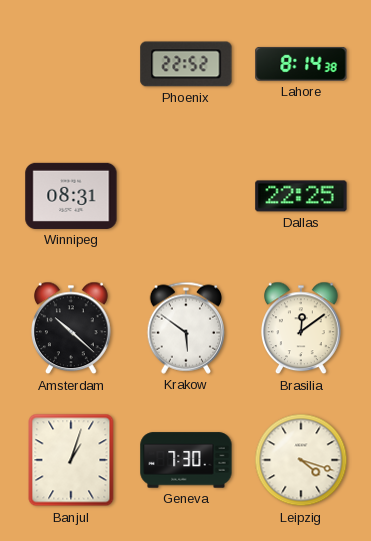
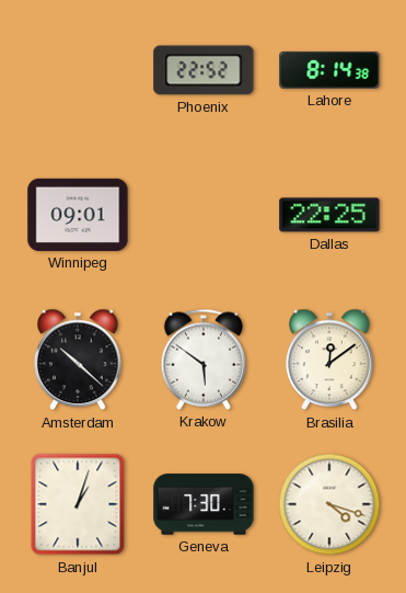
Winnipeg: 08:31 -> 09:01 (78, 215)
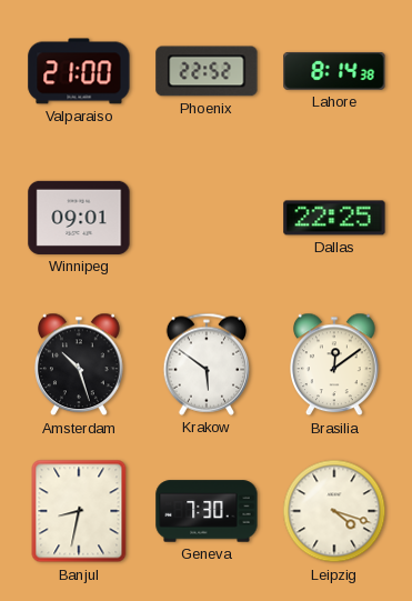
Valparaiso: none -> 21:00 (79, 71)
Amsterdam: 10:22 -> 10:27 (80, 364)
Banjul: 1:03 -> 8:32 (79, 511)
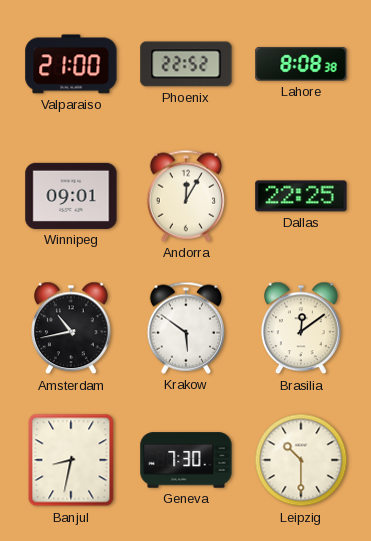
Lahore: 8:14 -> 8:08 (301, 64)
Andorra: none -> 12:05 (186, 196)
Amsterdam: 10:27 -> 10:43 (72, 328)
Leipzig: 4:18 -> 10:30 (301, 460)
